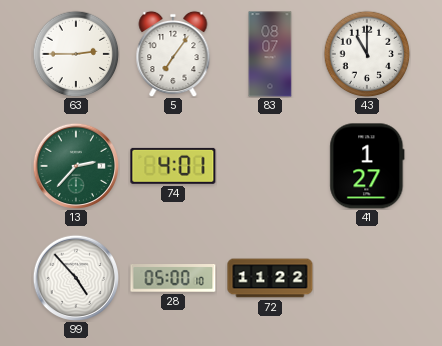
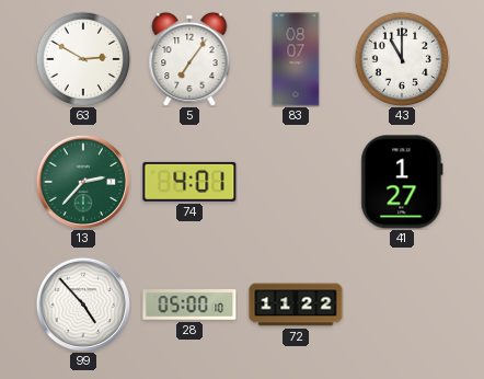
63: 2:45 -> 2:50 (83, 59)
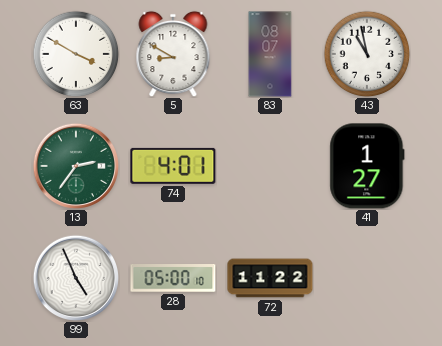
63: 2:50 -> 3:50 (76, 54)
5: 7:06 -> 8:50 (173, 54)
43: 11:00 -> 10:58 (367, 54)
13: 2:37 -> 2:36 (75, 165)
99: 4:53 -> 4:56 (75, 277)
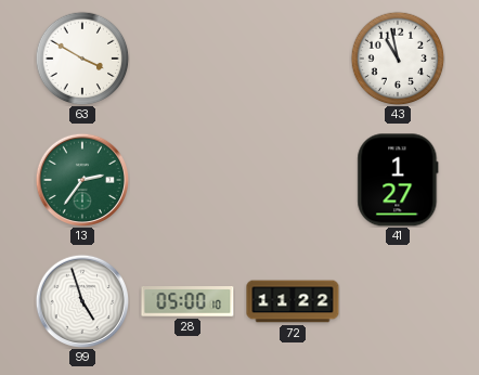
5: 8:50 -> none (173, 54)
83: 08:07 -> none (270, 54)
74: 4:01 -> none (173, 166)
99: 4:56 -> 4:57 (81, 300)
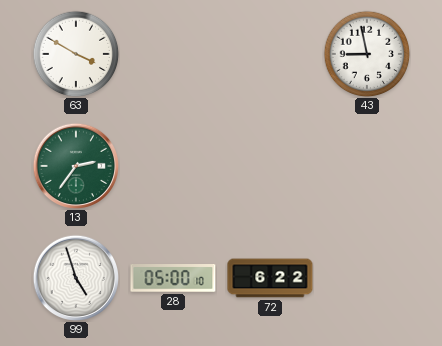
43: 10:58 -> 8:58 (367, 54)
41: 1:27 -> none (398, 180)
72: 11:22 -> 6:22 (270, 278)
